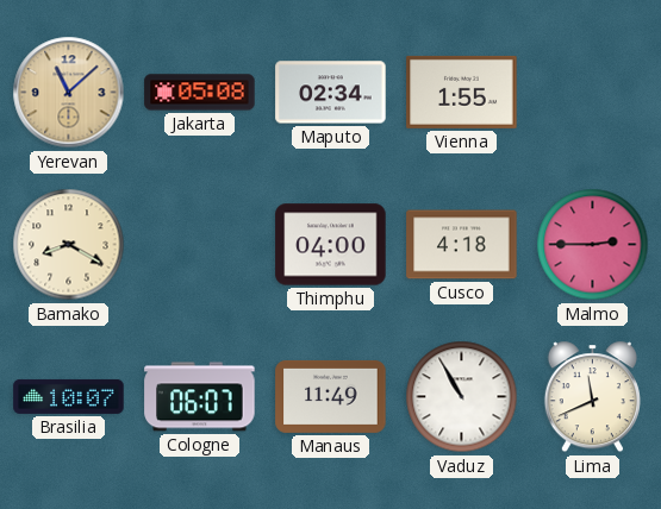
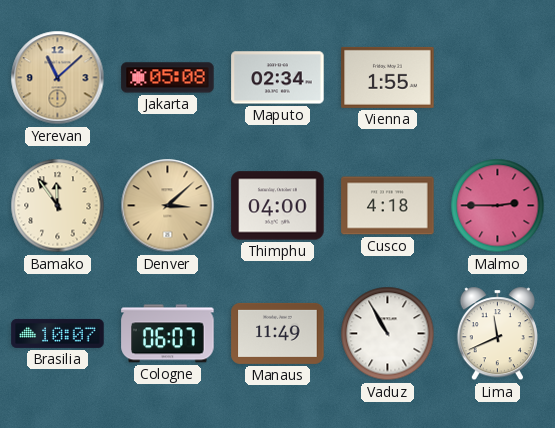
Bamako: 8:20 -> 11:54 (58, 206)
Denver: none -> 3:08 (168, 206)
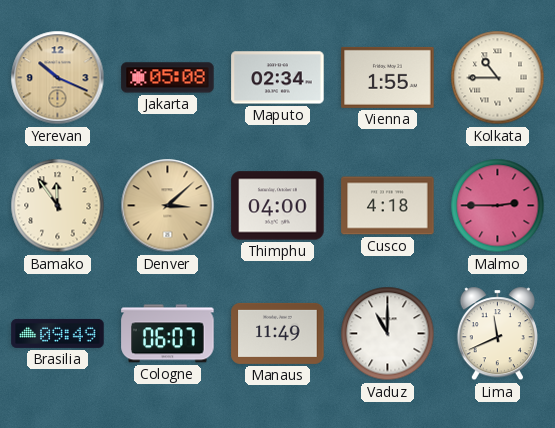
Yerevan: 11:08 -> 10:19 (58, 78)
Kolkata: none -> 10:45 (498, 78)
Brasilia: 10:07 -> 09:49 (58, 333)
Vaduz: 10:55 -> 11:00 (388, 334)
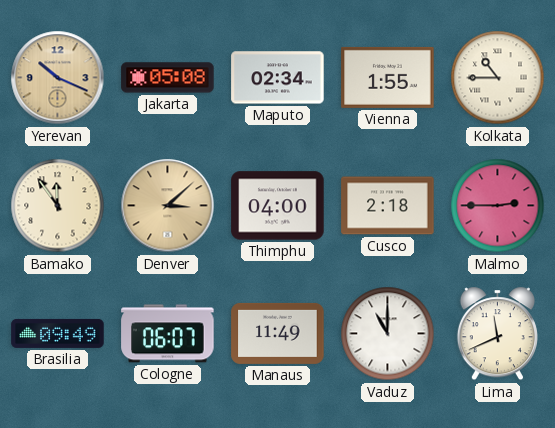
Cusco: 4:18 -> 2:18 (388, 206)
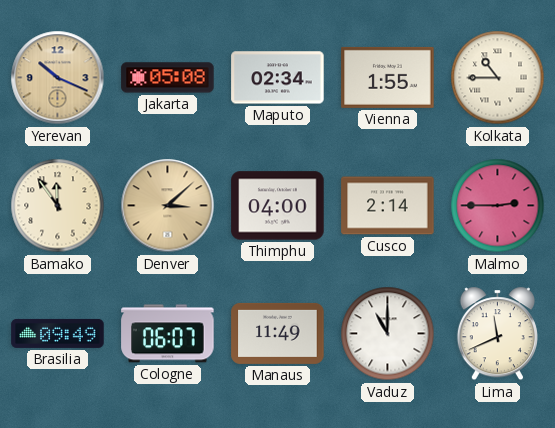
Cusco: 2:18 -> 2:14 (388, 206)
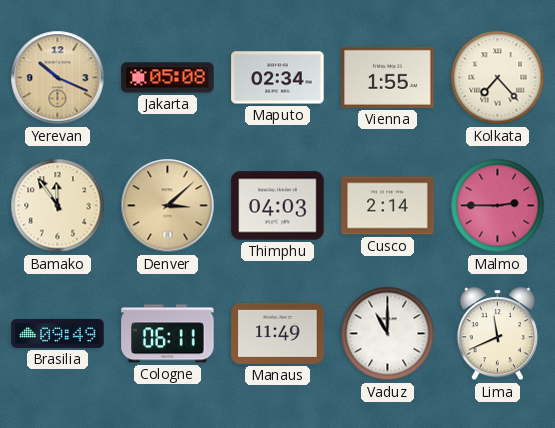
Kolkata: 10:45 -> 7:23 (498, 78)
Thimphu: 04:00 -> 04:03 (278, 206)
Cologne: 06:07 -> 06:11 (168, 334)
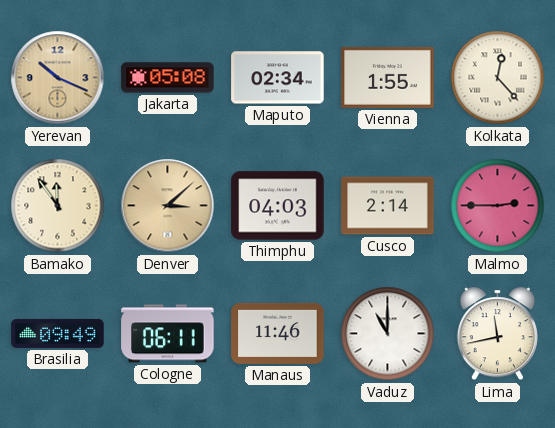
Kolkata: 7:23 -> 12:23 (498, 78)
Manaus: 11:49 -> 11:46 (278, 333)
Lima: 11:41 -> 11:43 (497, 334)
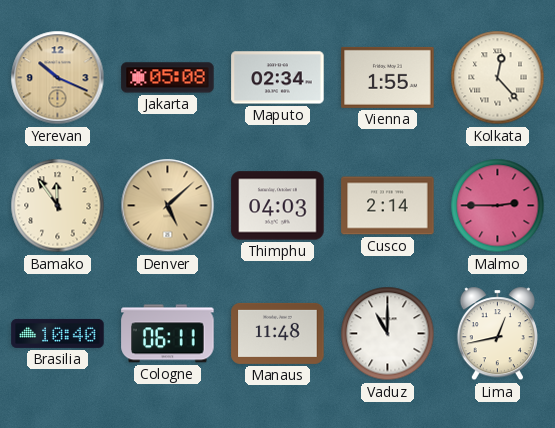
Denver: 3:08 -> 5:08 (168, 206)
Brasilia: 09:49 -> 10:40 (58, 333)
Manaus: 11:46 -> 11:48 (278, 333)
Lima: 11:43 -> 12:43 (497, 334)
